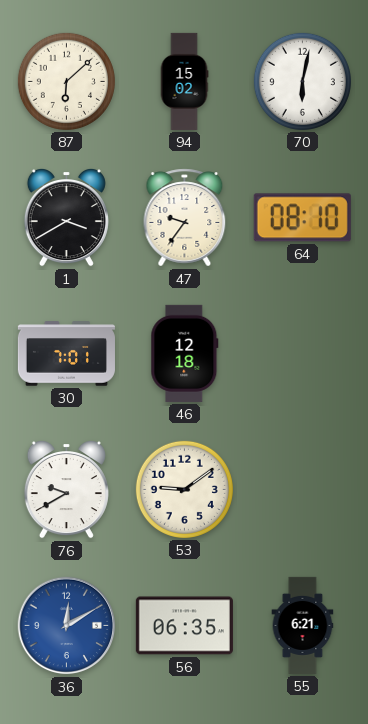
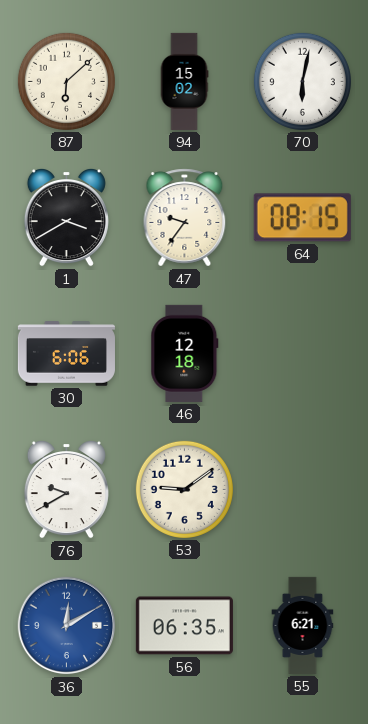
64: 08:10 -> 08:15 (302, 218)
30: 7:01 -> 6:06 (66, 354)
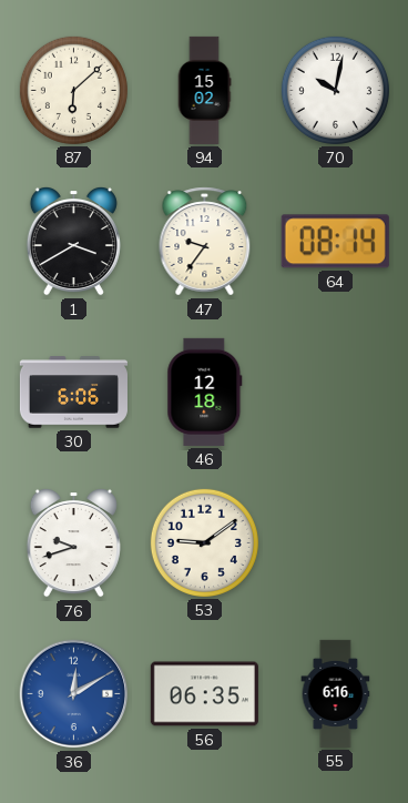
70: 6:02 -> 10:02 (335, 90)
64: 08:15 -> 08:14 (335, 242)
76: 9:40 -> 9:42 (73, 542)
55: 6:21 -> 6:16 (336, 693)
